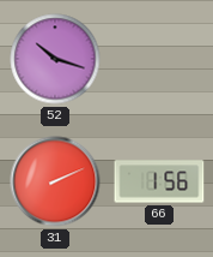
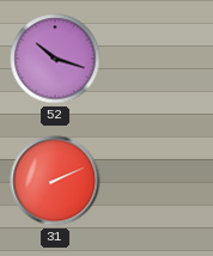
66: 1:56 -> none (159, 181)
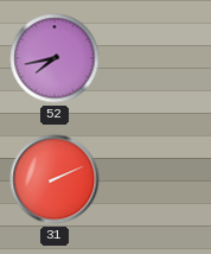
52: 10:18 -> 7:43 (55, 58)
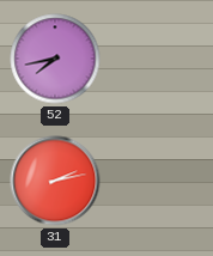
31: 2:11 -> 2:13 (55, 181)
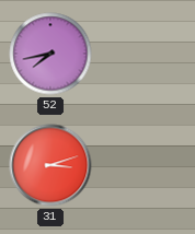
31: 2:13 -> 3:12 (50, 165)
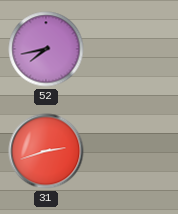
31: 3:12 -> 2:42 (46, 151)
